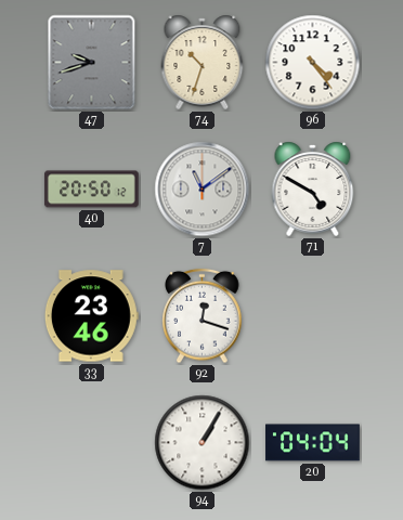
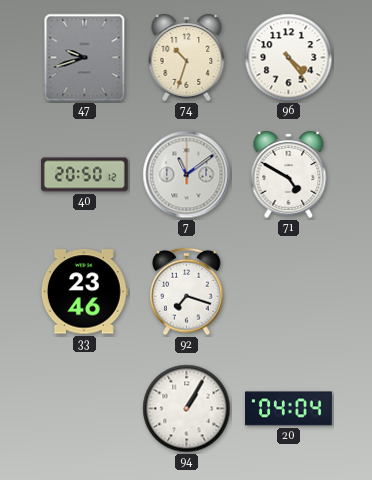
92: 12:18 -> 7:18 (187, 292)
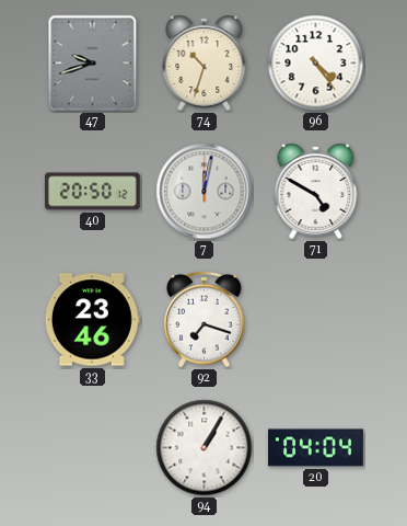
7: 11:09 -> 12:02 (205, 192)
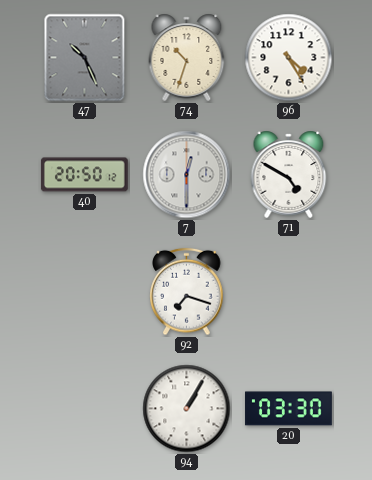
47: 9:42 -> 10:26 (85, 58)
96: 4:24 -> 4:25 (289, 58)
7: 12:02 -> 12:30 (187, 175)
33: 23:46 -> none (92, 320)
20: 04:04 -> 03:30 (289, 409)
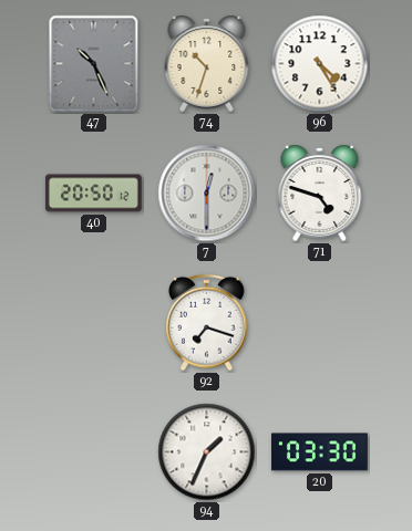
71: 4:50 -> 4:48 (320, 192)
94: 1:05 -> 1:34 (207, 452)
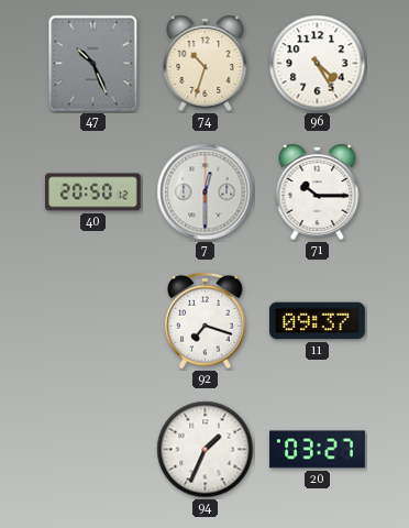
71: 4:48 -> 10:15 (318, 191)
11: none -> 09:37 (318, 321)
20: 03:30 -> 03:27 (318, 450)
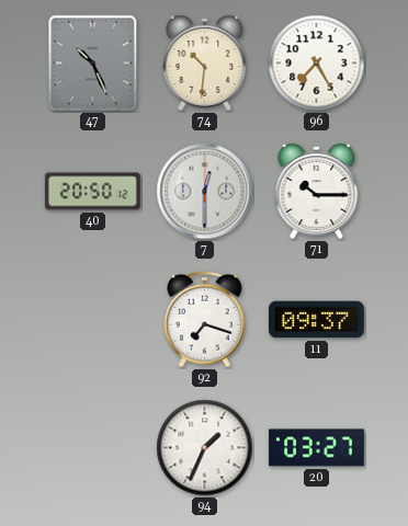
74: 10:33 -> 10:31 (205, 62)
96: 4:25 -> 7:25 (317, 64)
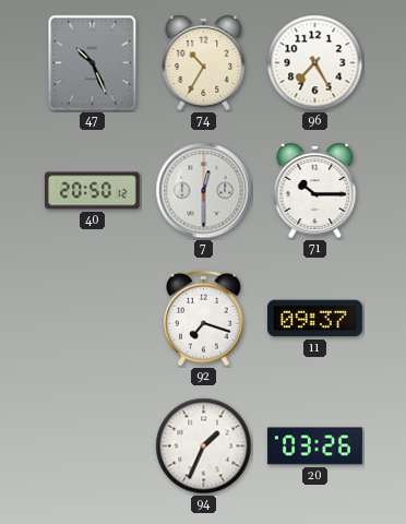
74: 10:31 -> 10:35 (204, 62)
20: 03:27 -> 03:26 (315, 446)
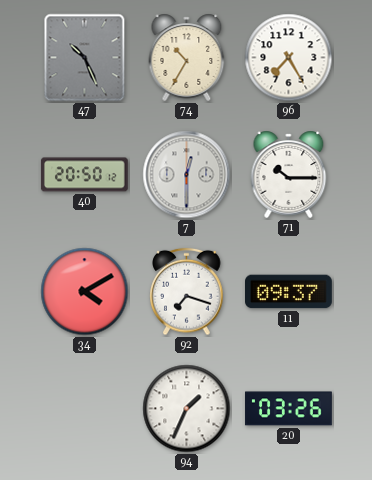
34: none -> 4:10 (85, 292)
